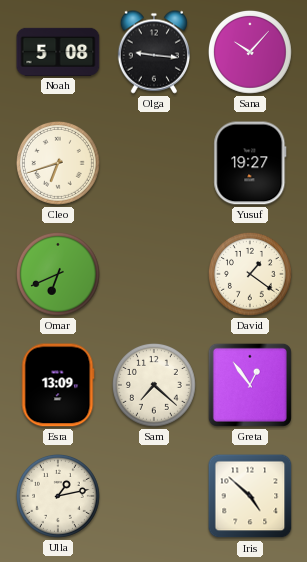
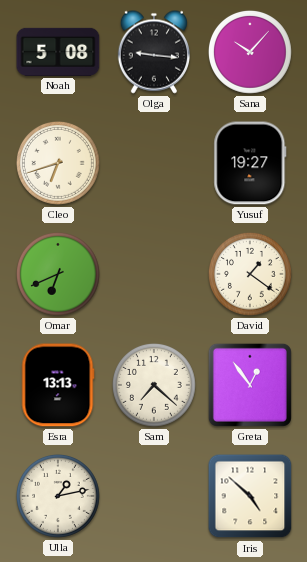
Esra: 13:09 -> 13:13 (58, 385)
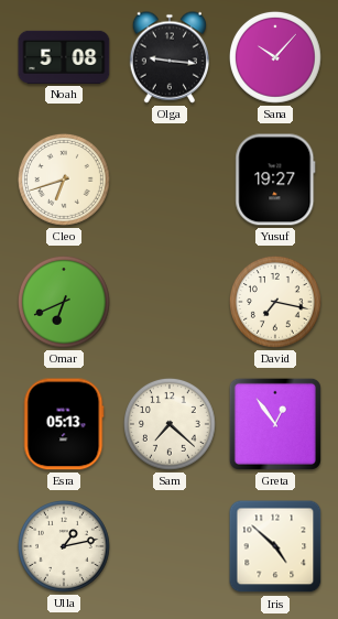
David: 1:21 -> 7:17 (275, 302)
Esra: 13:13 -> 05:13 (64, 424)
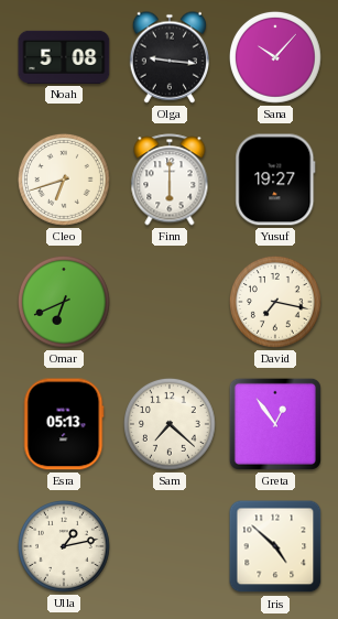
Finn: none -> 6:00 (170, 180)
